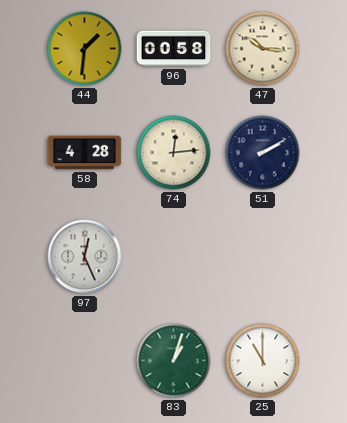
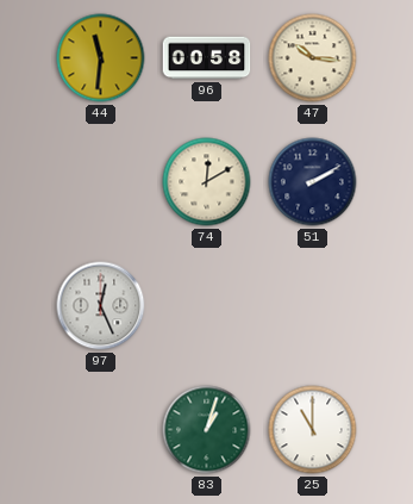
44: 1:31 -> 11:31 (101, 58)
58: 4:28 -> none (85, 153)
74: 12:14 -> 12:10 (207, 182)
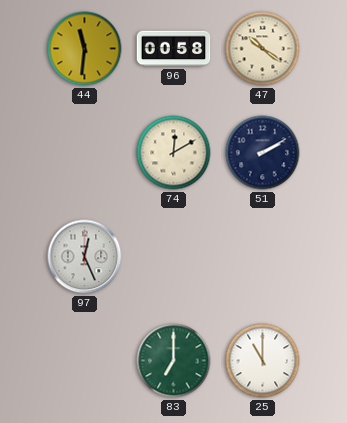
47: 10:16 -> 10:21 (263, 49)
83: 1:03 -> 7:00 (174, 361)
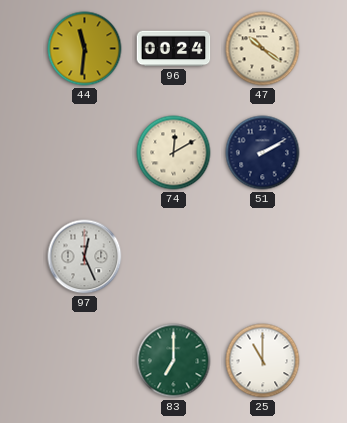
96: 00:58 -> 00:24 (174, 49)
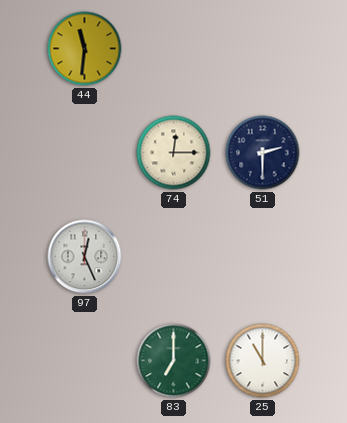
96: 00:24 -> none (174, 49)
47: 10:21 -> none (263, 49)
74: 12:10 -> 12:15 (174, 153)
51: 2:10 -> 2:30 (263, 153)
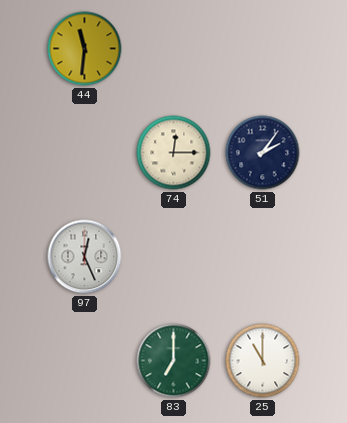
51: 2:30 -> 2:06 (263, 153)
